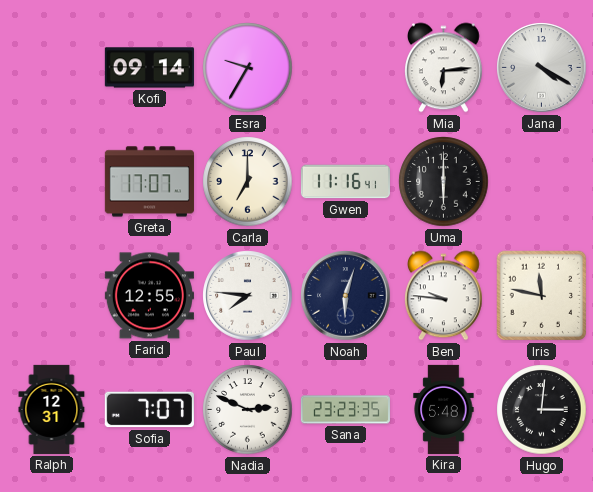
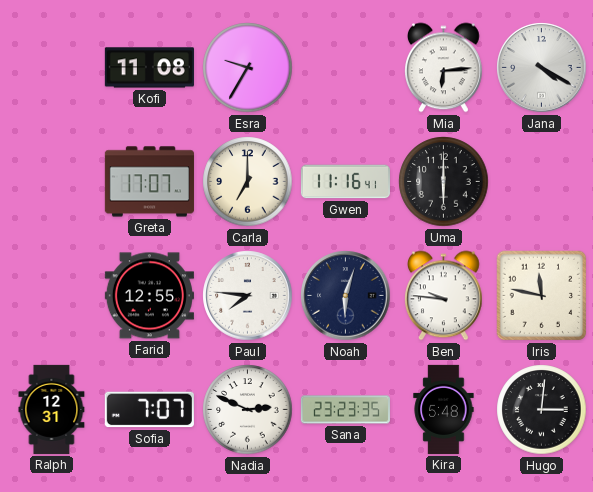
Kofi: 09:14 -> 11:08 (149, 68)
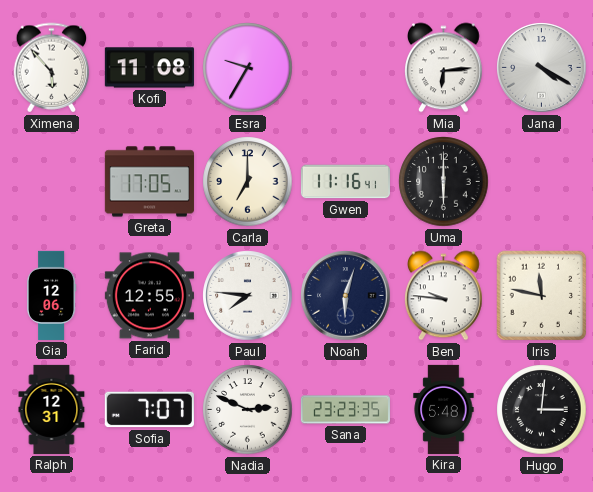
Ximena: none -> 5:53 (52, 68)
Greta: 17:07 -> 17:05 (149, 182)
Gia: none -> 12:06 (51, 295)
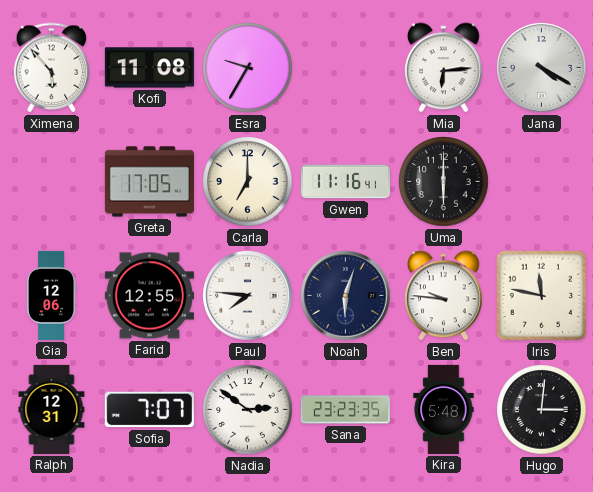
Nadia: 2:49 -> 2:51 (248, 410)
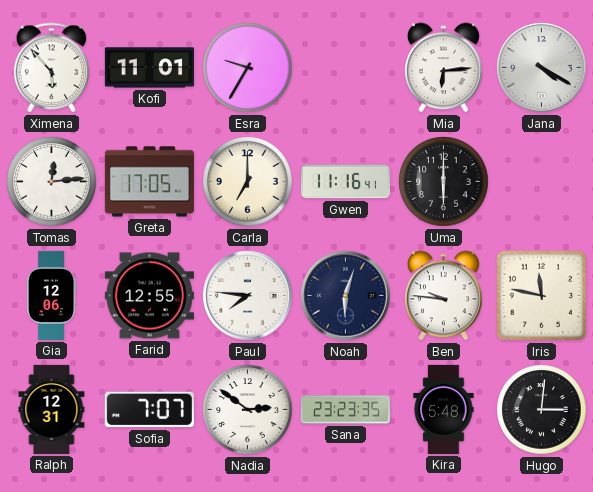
Kofi: 11:08 -> 11:01 (149, 68)
Tomas: none -> 12:14 (52, 182)
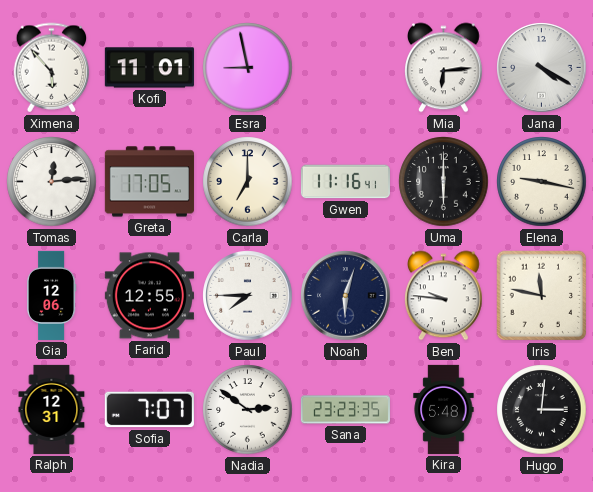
Esra: 9:35 -> 8:58 (248, 68)
Elena: none -> 9:17 (542, 182)
Paul: 7:46 -> 7:45 (248, 296)
